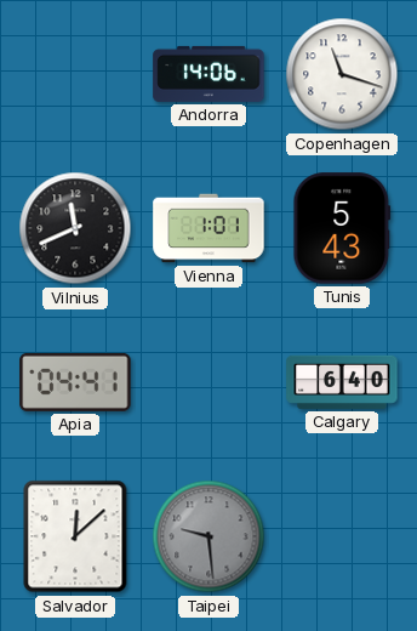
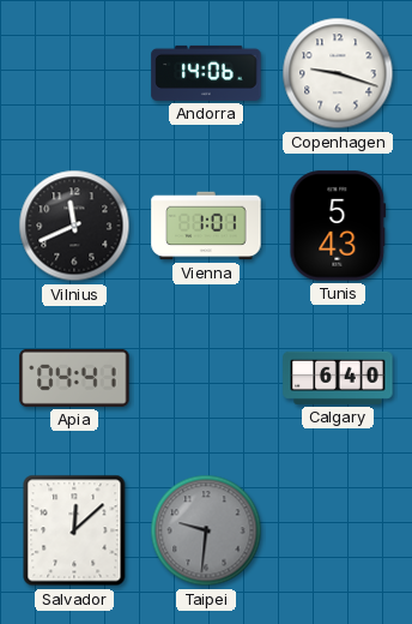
Copenhagen: 11:18 -> 9:18 (338, 73)
Taipei: 9:29 -> 9:31 (206, 530)
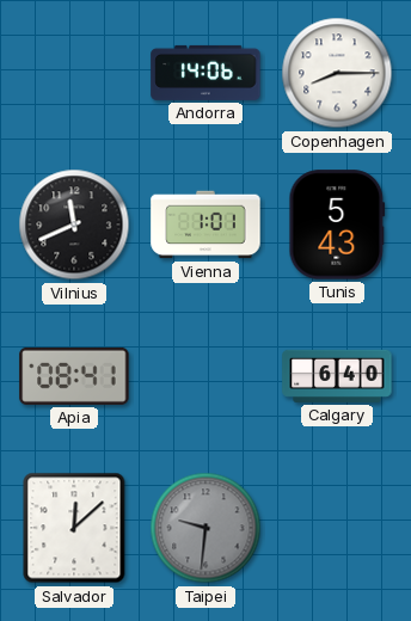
Copenhagen: 9:18 -> 8:15 (337, 73)
Apia: 04:41 -> 08:41 (74, 376)
